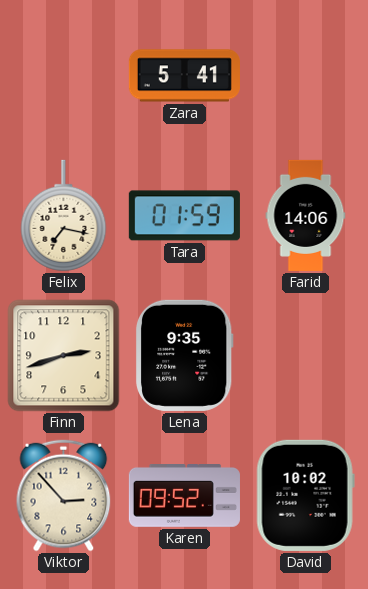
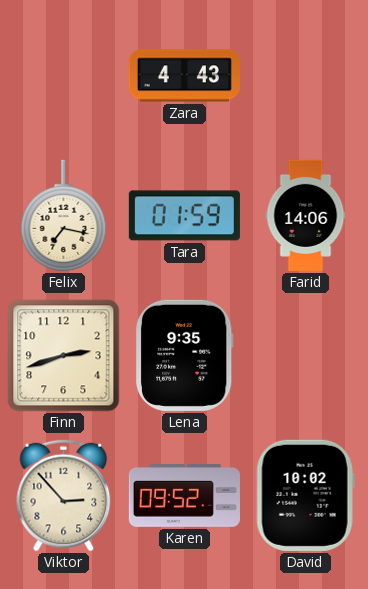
Zara: 5:41 -> 4:43 (184, 76)
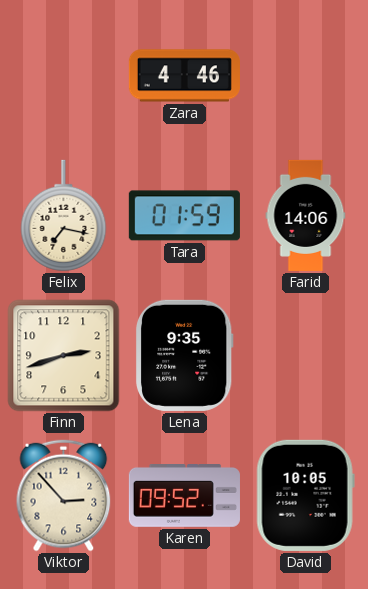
Zara: 4:43 -> 4:46 (184, 76)
David: 10:02 -> 10:05 (305, 495)
